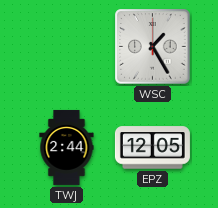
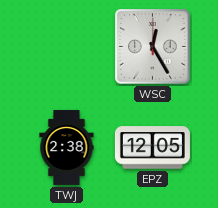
WSC: 1:25 -> 12:25 (153, 47)
TWJ: 2:44 -> 2:38 (67, 147)
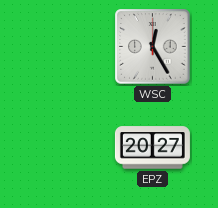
TWJ: 2:38 -> none (67, 147)
EPZ: 12:05 -> 20:27 (152, 148)
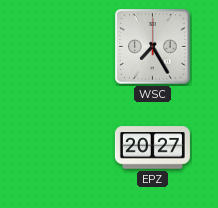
WSC: 12:25 -> 7:25 (153, 47)
